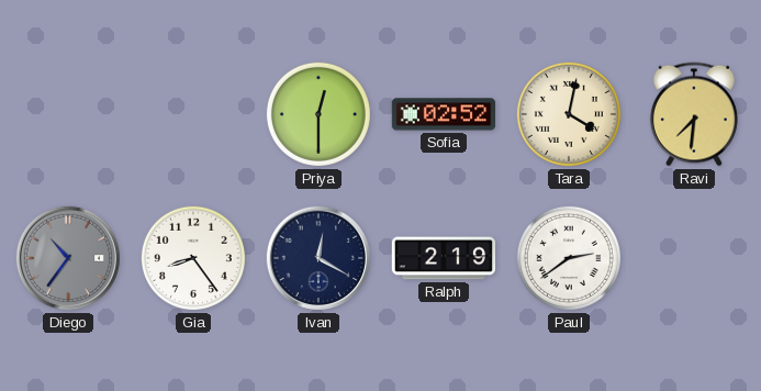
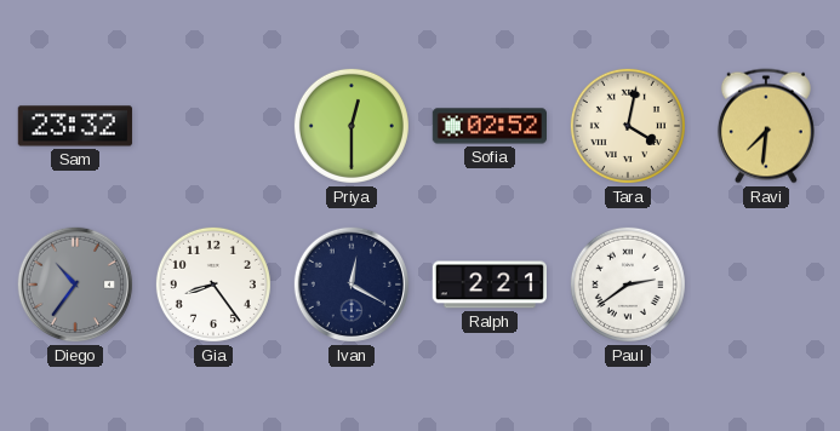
Sam: none -> 23:32 (75, 126)
Ralph: 2:19 -> 2:21 (488, 285)
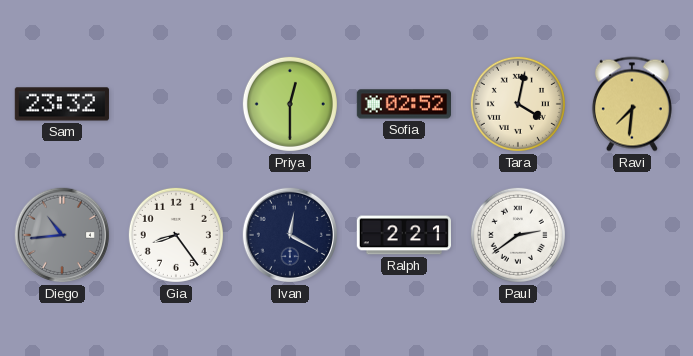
Diego: 10:36 -> 10:44 (62, 235)
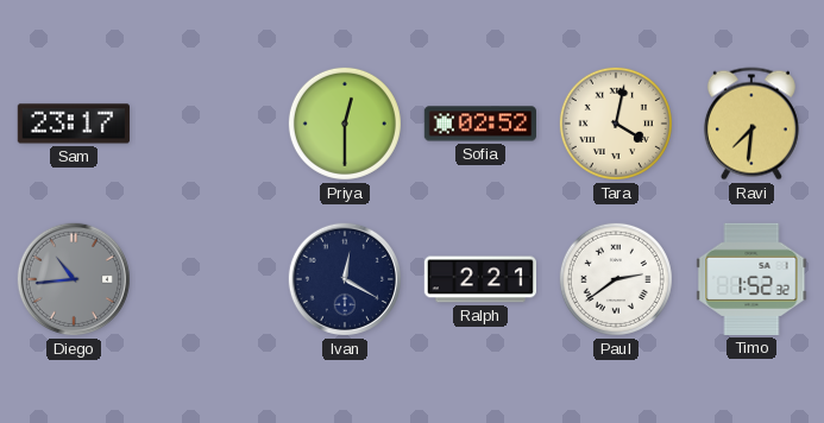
Sam: 23:32 -> 23:17 (74, 124)
Gia: 8:24 -> none (176, 235)
Timo: none -> 1:52 (751, 279)
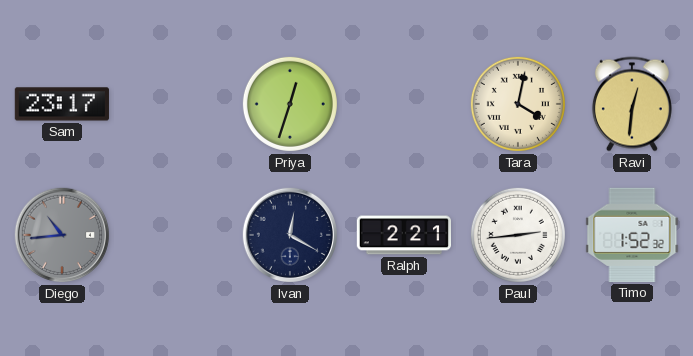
Priya: 12:30 -> 12:33 (290, 104)
Sofia: 02:52 -> none (479, 124)
Ravi: 7:31 -> 12:31 (632, 104)
Paul: 2:39 -> 2:44 (518, 235)
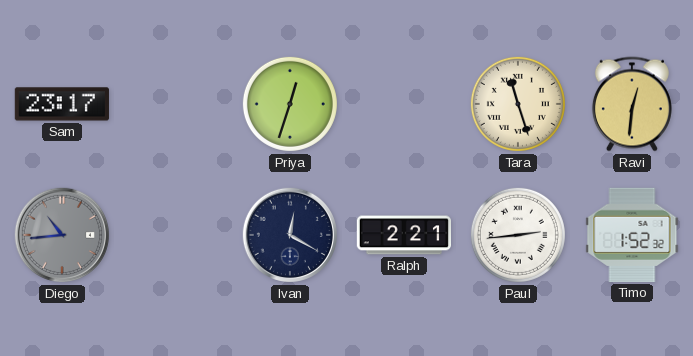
Tara: 4:02 -> 11:27 (518, 104)
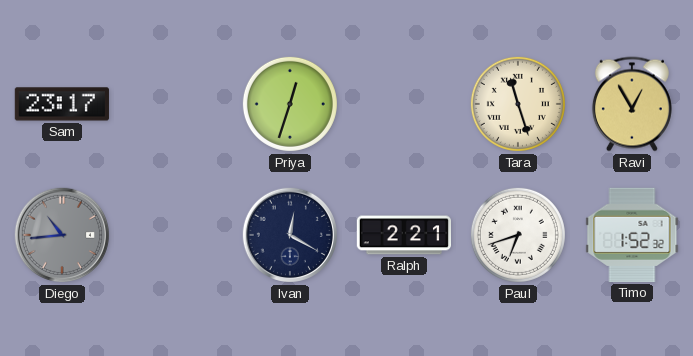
Ravi: 12:31 -> 12:55 (632, 104)
Paul: 2:44 -> 6:42 (518, 235)
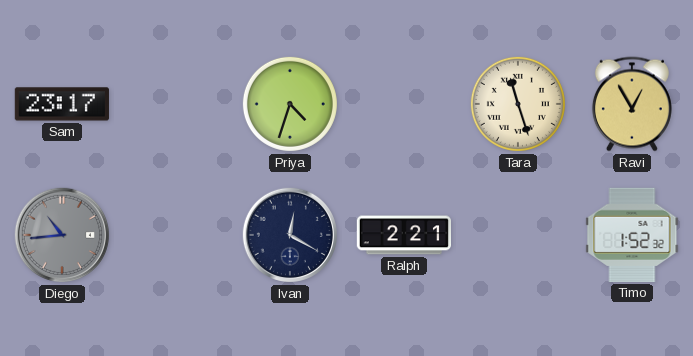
Priya: 12:33 -> 4:33 (290, 104)
Paul: 6:42 -> none (518, 235)
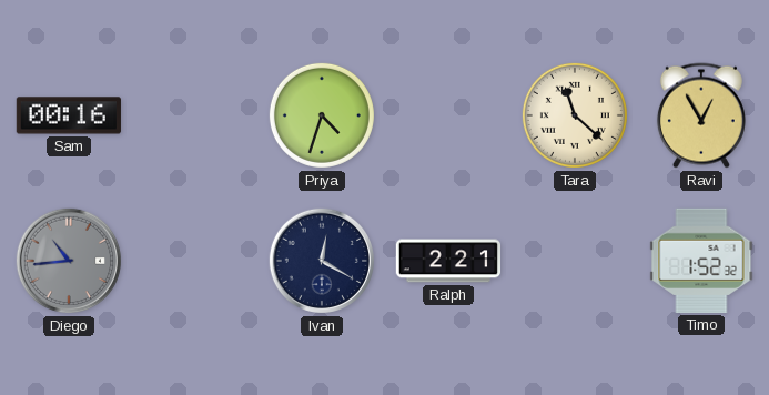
Sam: 23:17 -> 00:16 (69, 115)
Tara: 11:27 -> 11:22 (575, 115)
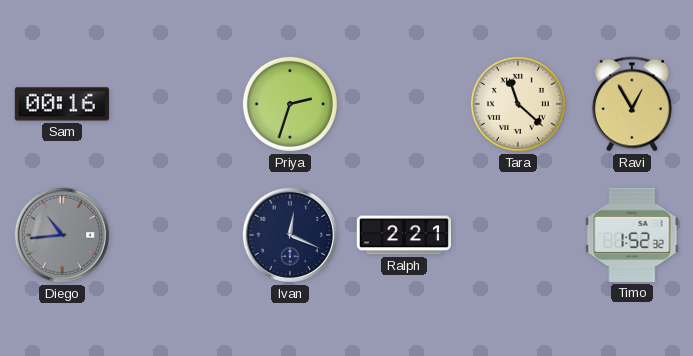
Priya: 4:33 -> 2:33 (290, 104)
Ivan: 12:20 -> 12:19 (290, 235)
